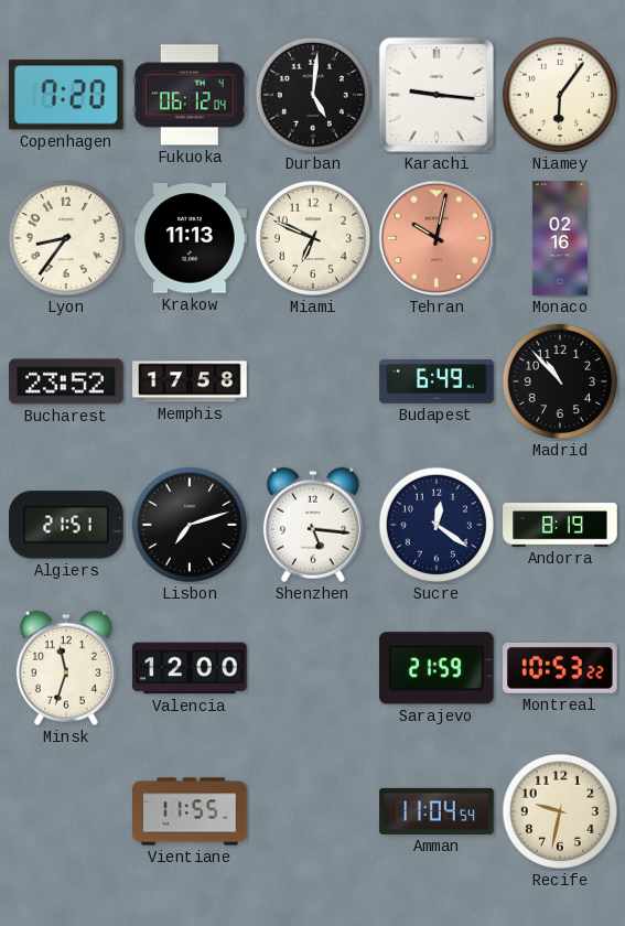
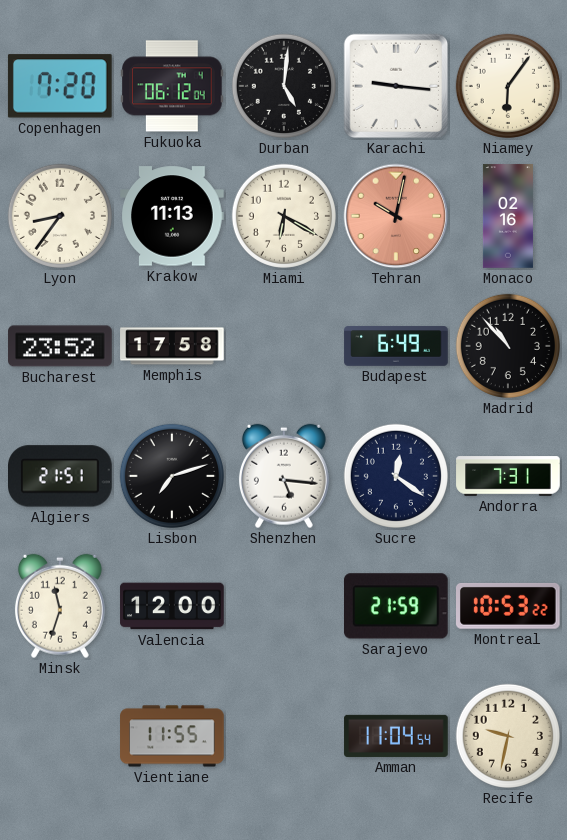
Miami: 6:49 -> 6:20 (284, 216)
Andorra: 8:19 -> 7:31 (508, 476)
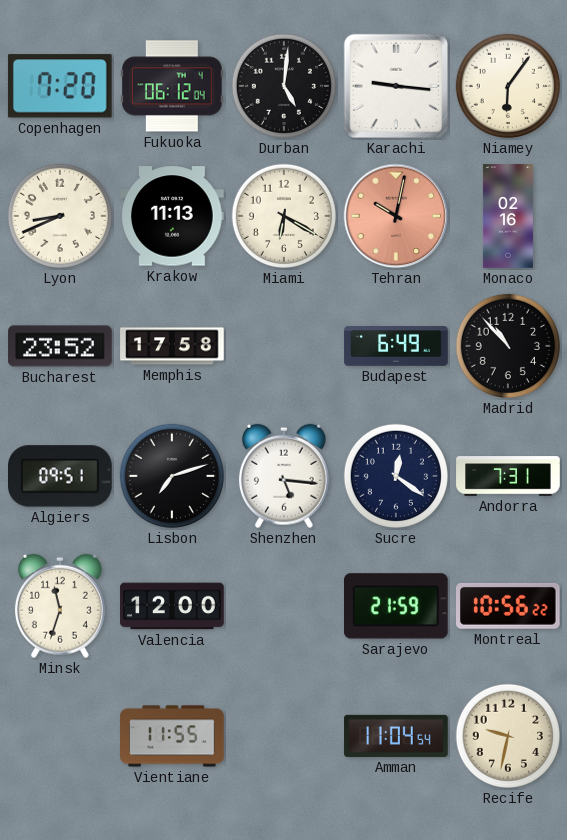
Lyon: 8:36 -> 8:41 (60, 216)
Algiers: 21:51 -> 09:51 (61, 476)
Montreal: 10:53 -> 10:56 (509, 606)
